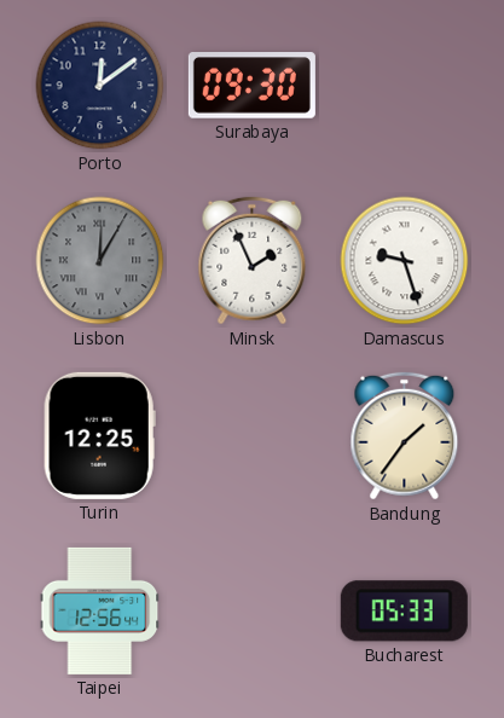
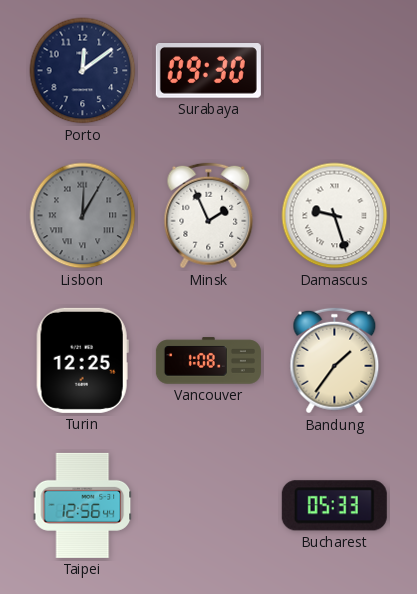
Vancouver: none -> 1:08 (208, 361)
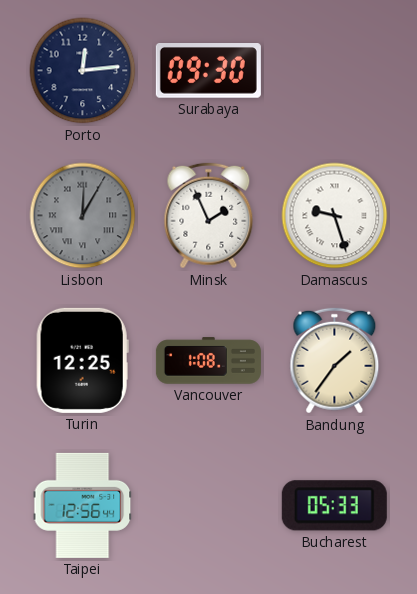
Porto: 12:09 -> 12:14 (83, 71)
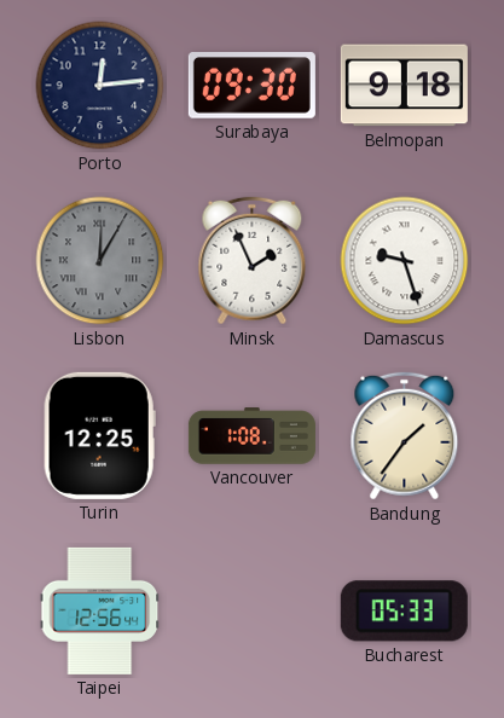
Belmopan: none -> 9:18 (404, 86)
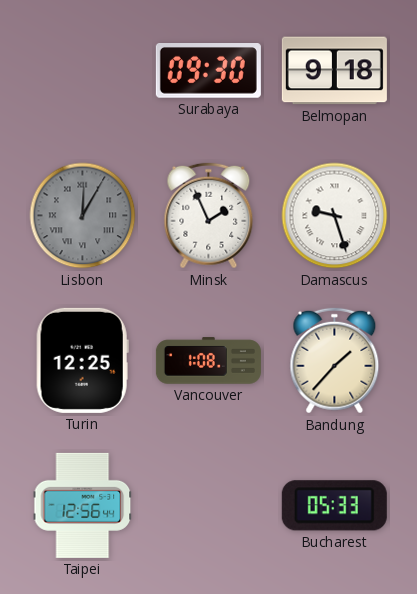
Porto: 12:14 -> none (100, 86)
Bandung: 1:36 -> 1:37 (335, 361)
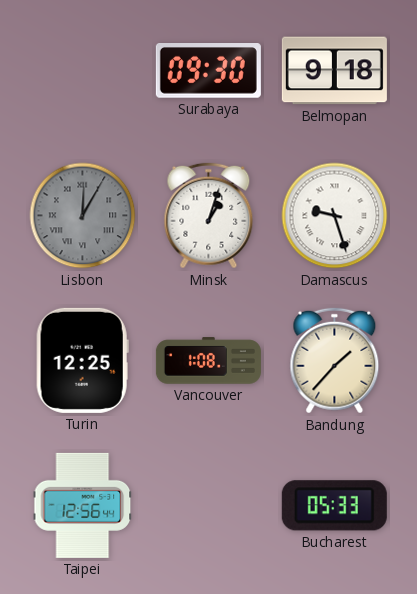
Minsk: 1:56 -> 1:03 (209, 216)
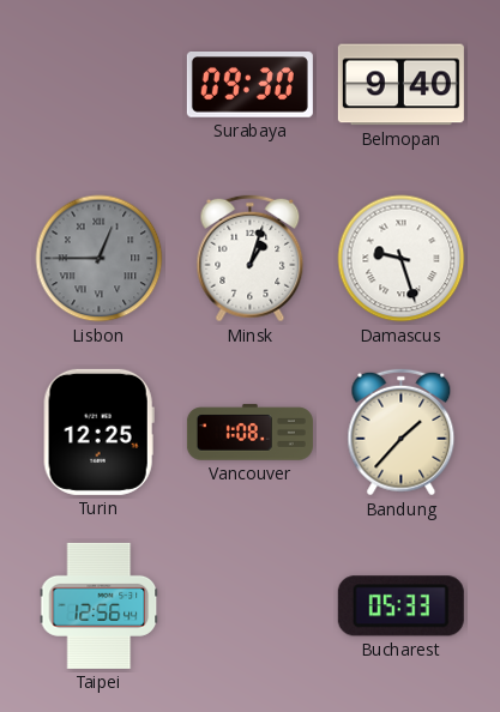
Belmopan: 9:18 -> 9:40 (400, 85)
Lisbon: 12:05 -> 12:45 (100, 259)
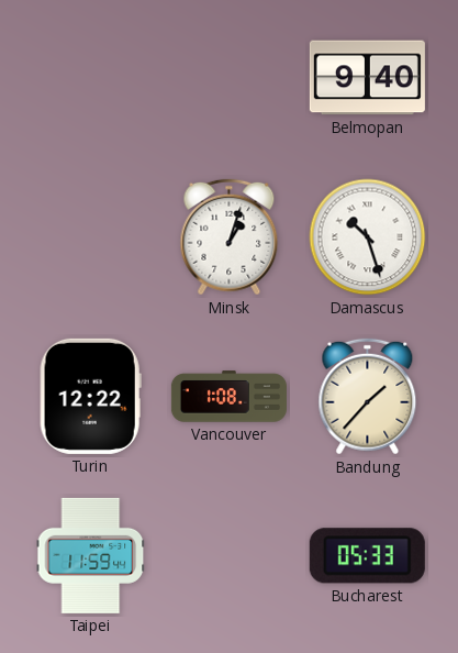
Surabaya: 09:30 -> none (249, 85)
Lisbon: 12:45 -> none (100, 259)
Damascus: 9:27 -> 10:27 (368, 237)
Turin: 12:25 -> 12:22 (90, 396)
Taipei: 12:56 -> 11:59 (91, 555)
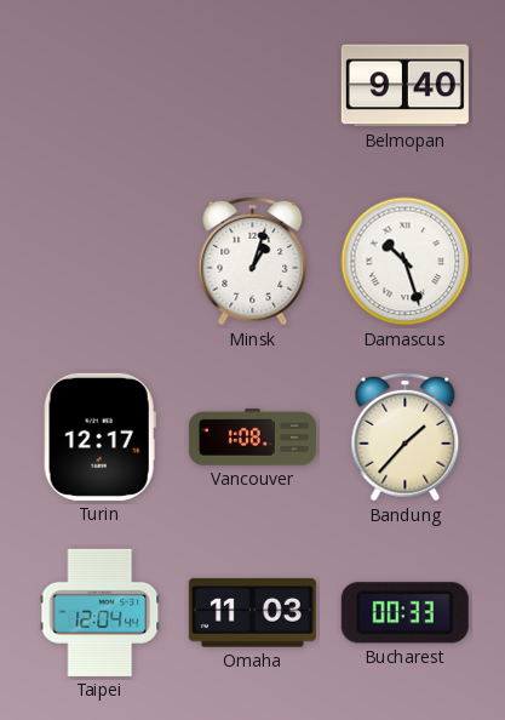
Turin: 12:22 -> 12:17 (99, 436)
Taipei: 11:59 -> 12:04 (101, 612)
Omaha: none -> 11:03 (252, 613)
Bucharest: 05:33 -> 00:33 (404, 613)
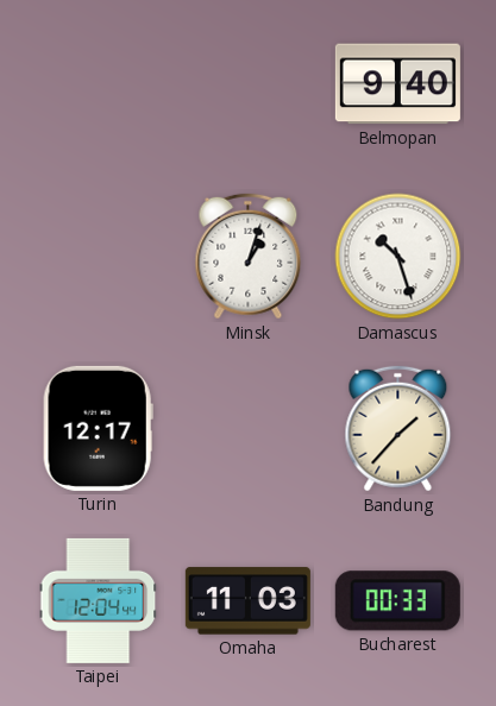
Vancouver: 1:08 -> none (252, 438)
